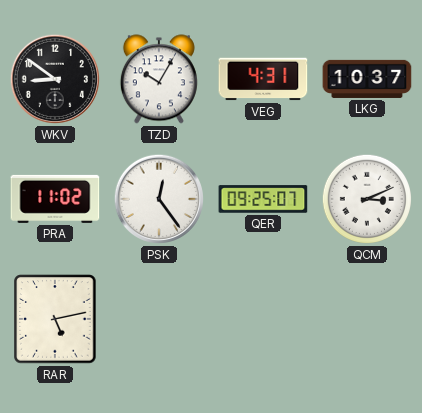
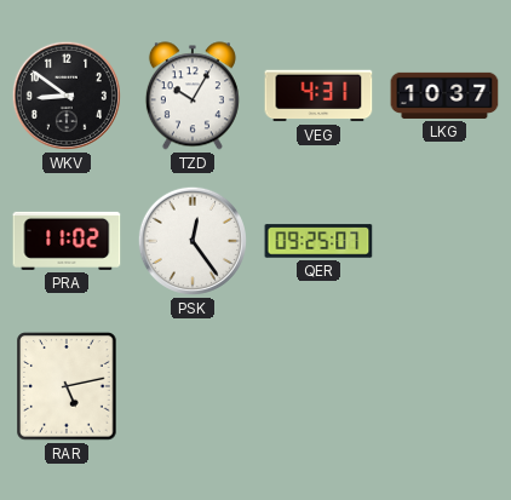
QCM: 3:11 -> none (367, 199)
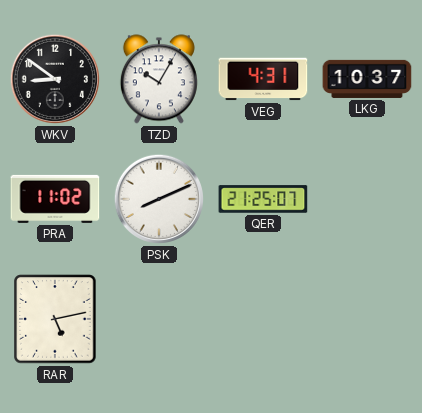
PSK: 12:24 -> 8:11 (159, 199)
QER: 09:25 -> 21:25 (263, 199)
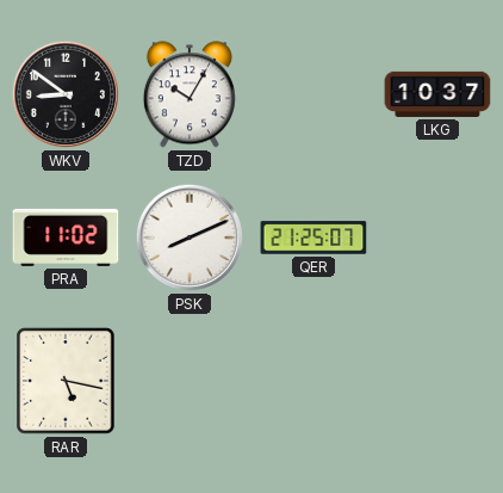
VEG: 4:31 -> none (263, 79)
RAR: 5:13 -> 5:17 (66, 381)
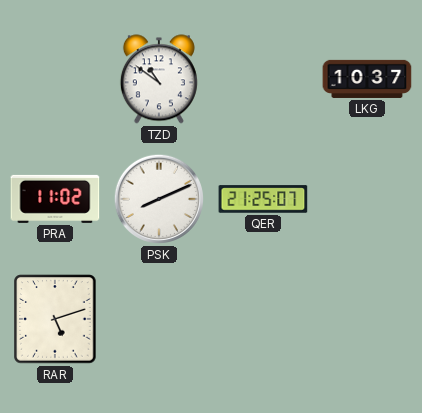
WKV: 8:51 -> none (66, 94)
TZD: 10:05 -> 10:51 (159, 79)
RAR: 5:17 -> 5:12 (55, 319)
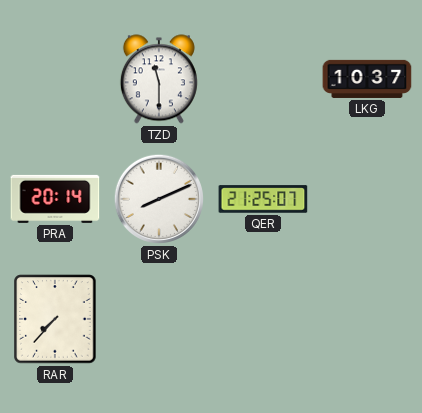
TZD: 10:51 -> 11:30 (159, 79)
PRA: 11:02 -> 20:14 (55, 199)
RAR: 5:12 -> 7:37 (55, 319)
